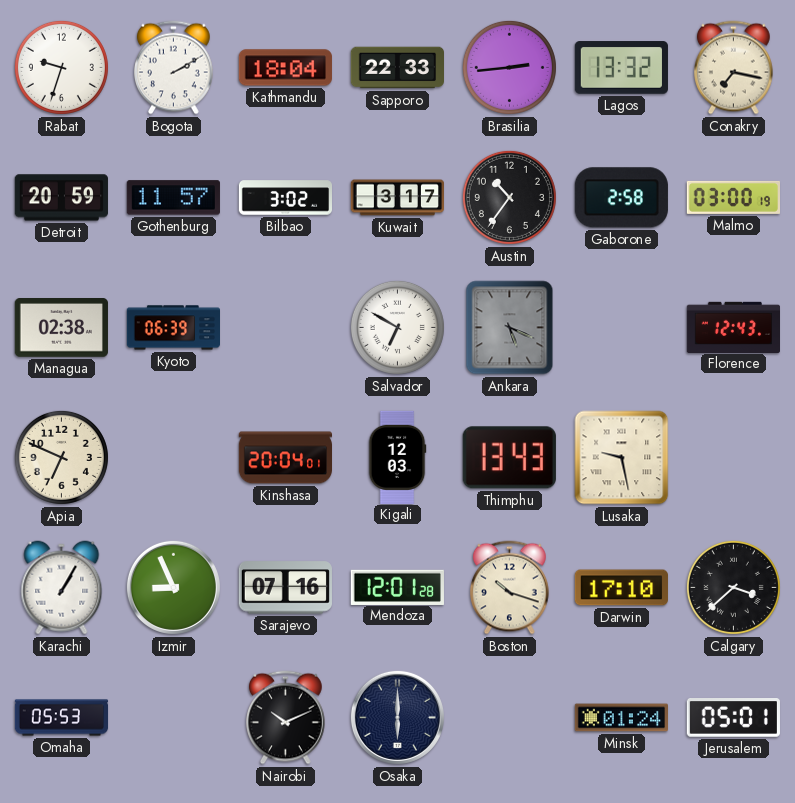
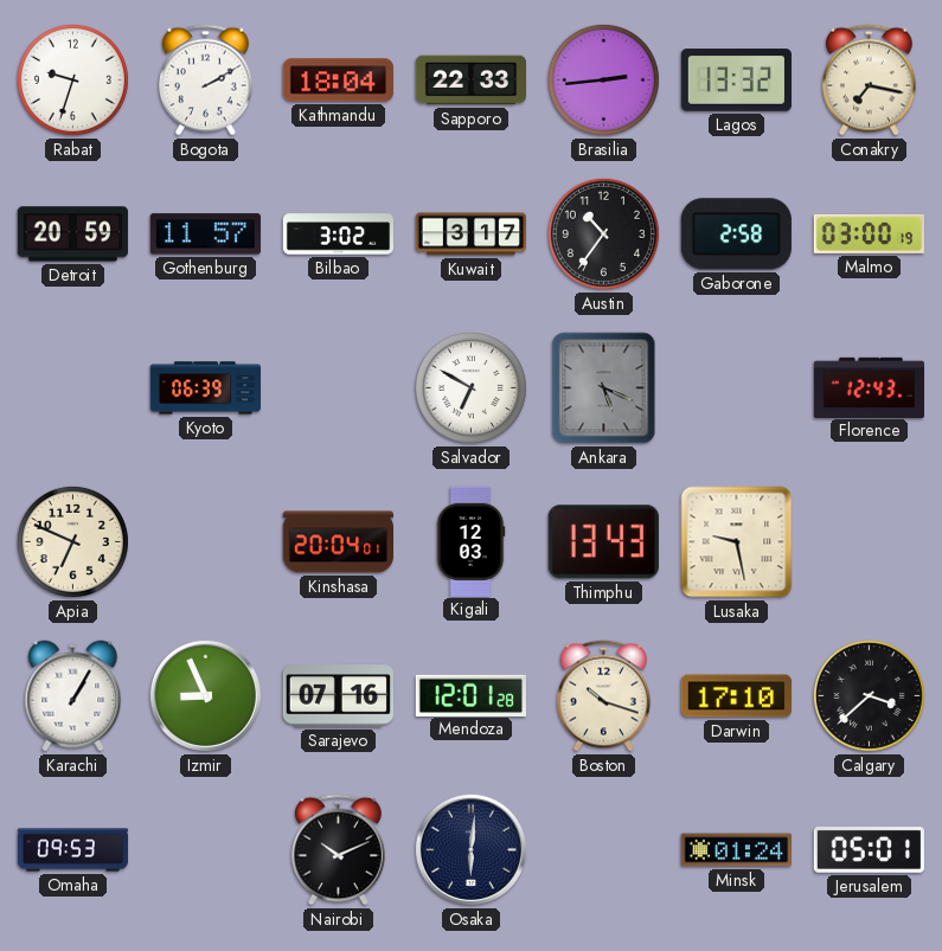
Managua: 02:38 -> none (61, 328)
Omaha: 05:53 -> 09:53 (73, 850)
Osaka: 6:00 -> 6:01 (470, 849)
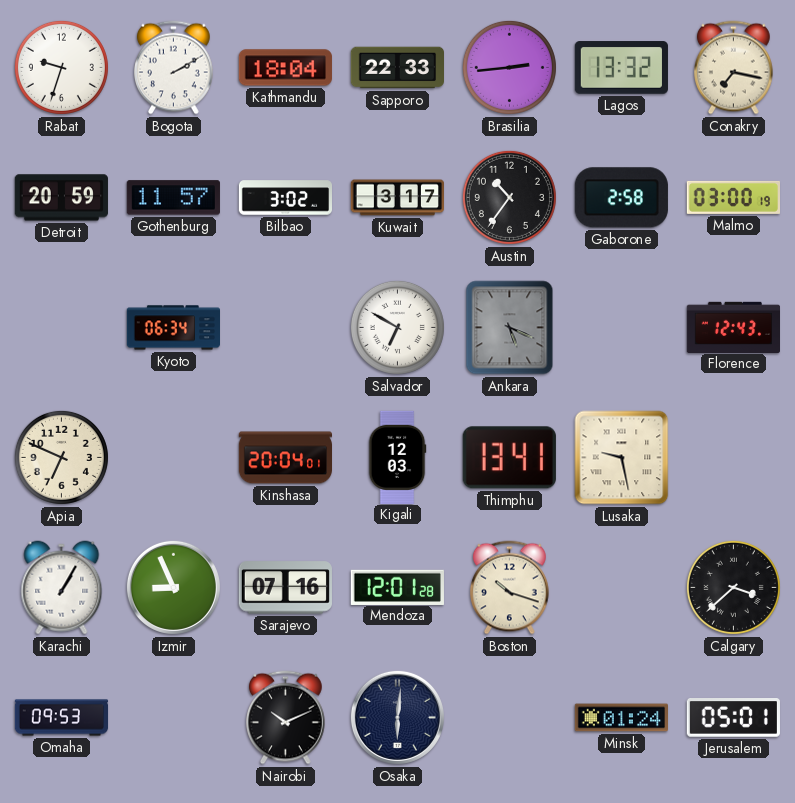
Kyoto: 06:39 -> 06:34 (173, 328)
Thimphu: 13:43 -> 13:41 (509, 458)
Darwin: 17:10 -> none (736, 696)
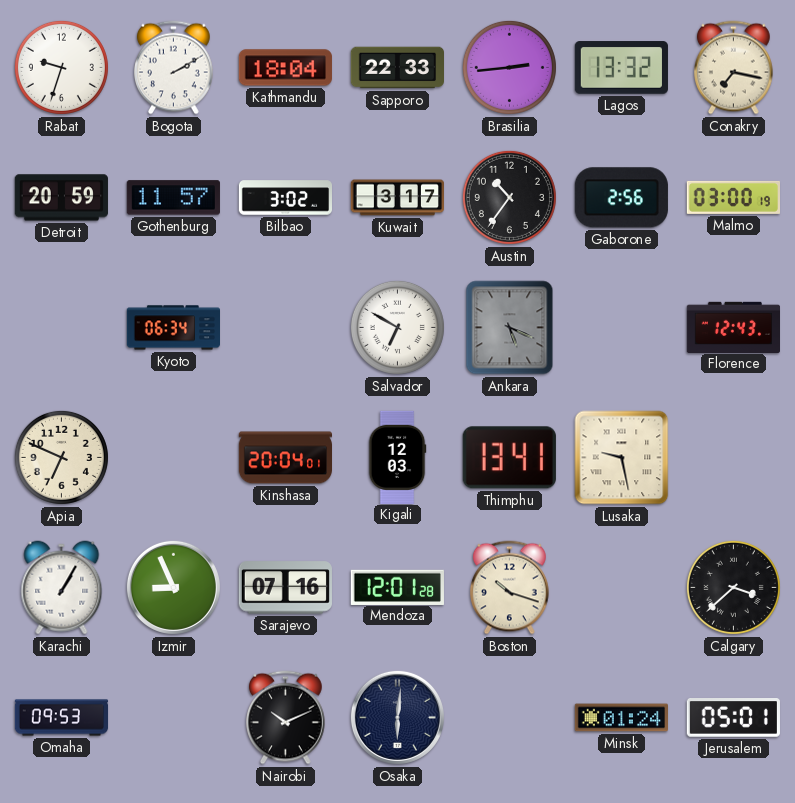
Gaborone: 2:58 -> 2:56 (621, 198)
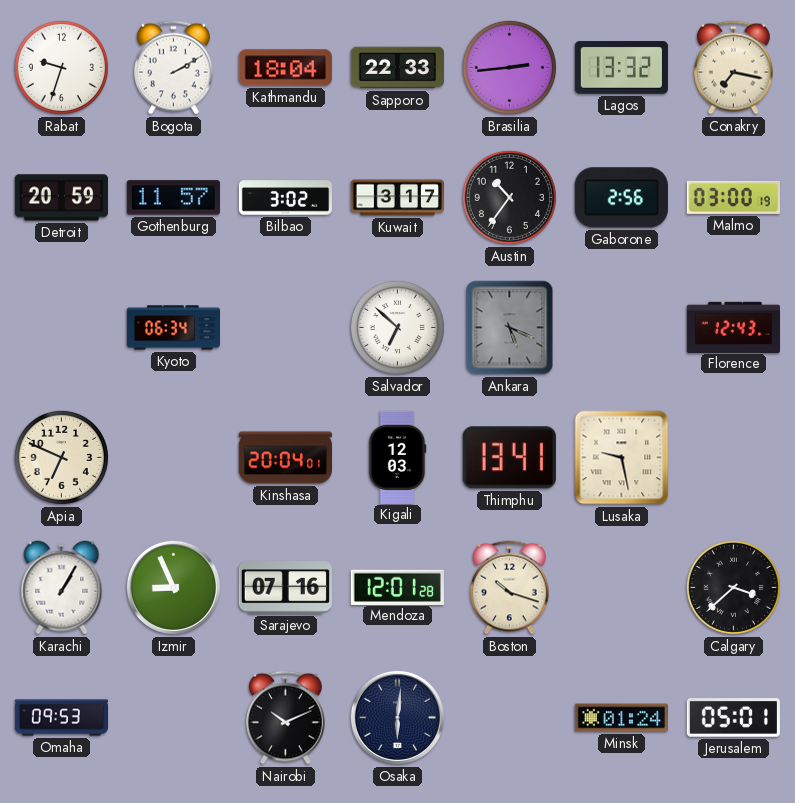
Salvador: 6:50 -> 6:52 (397, 327)
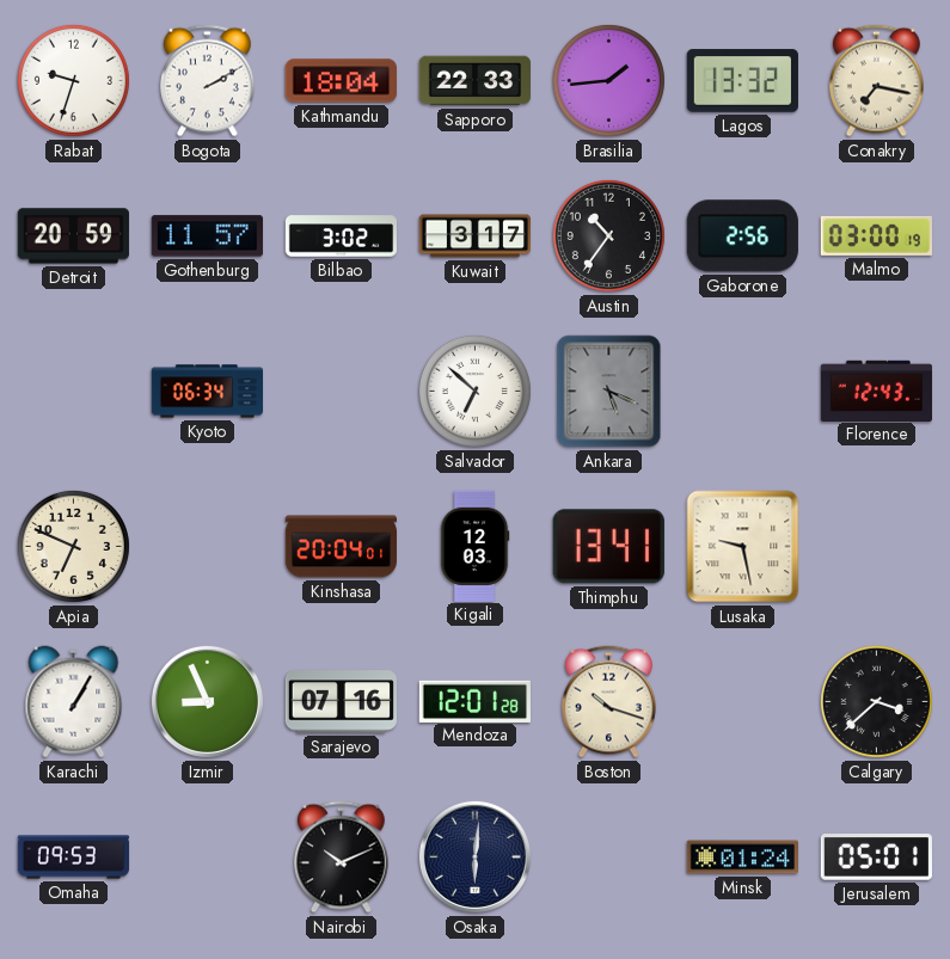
Brasilia: 2:44 -> 1:44 (608, 80)
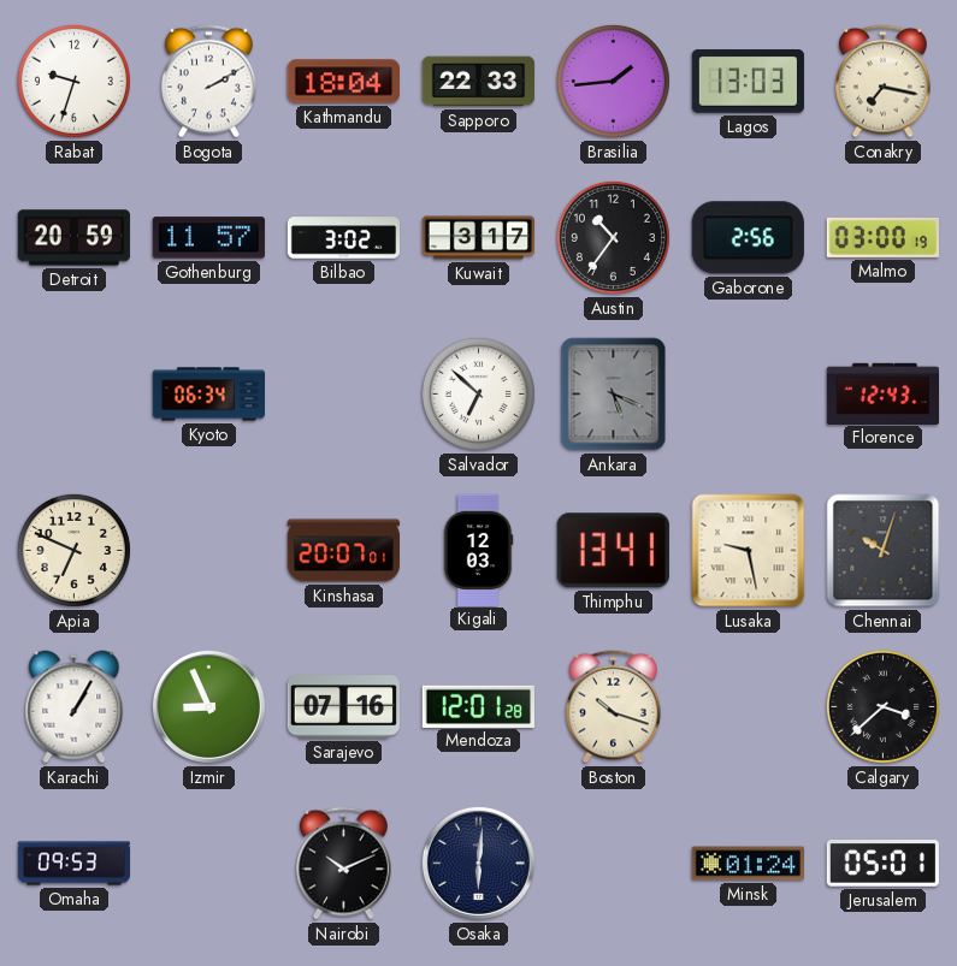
Lagos: 13:32 -> 13:03 (748, 82)
Kinshasa: 20:04 -> 20:07 (343, 551)
Chennai: none -> 10:03 (884, 551)
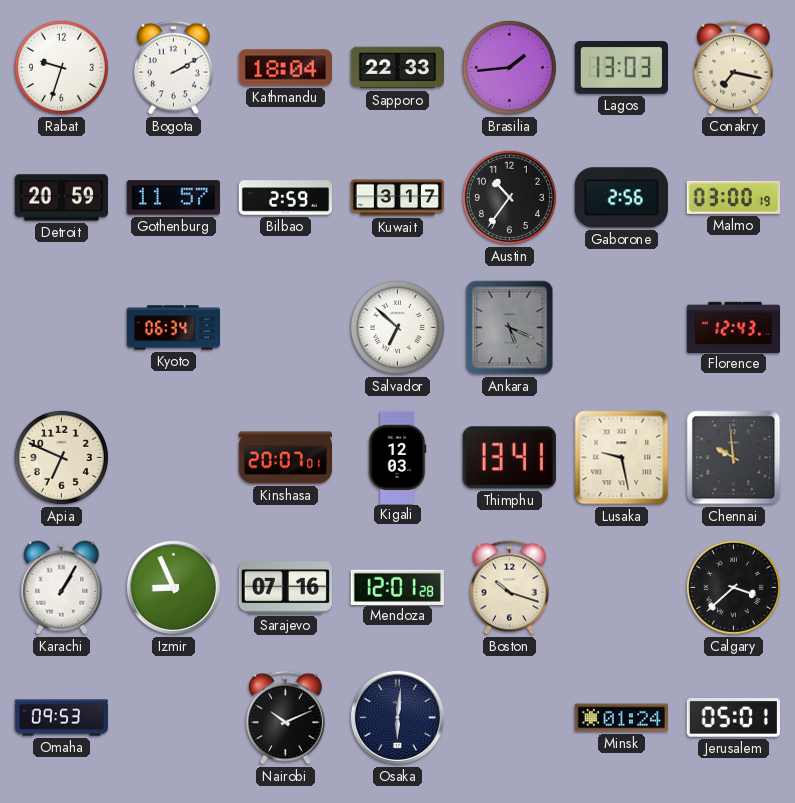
Bilbao: 3:02 -> 2:59 (286, 198)
Chennai: 10:03 -> 9:59 (734, 458)
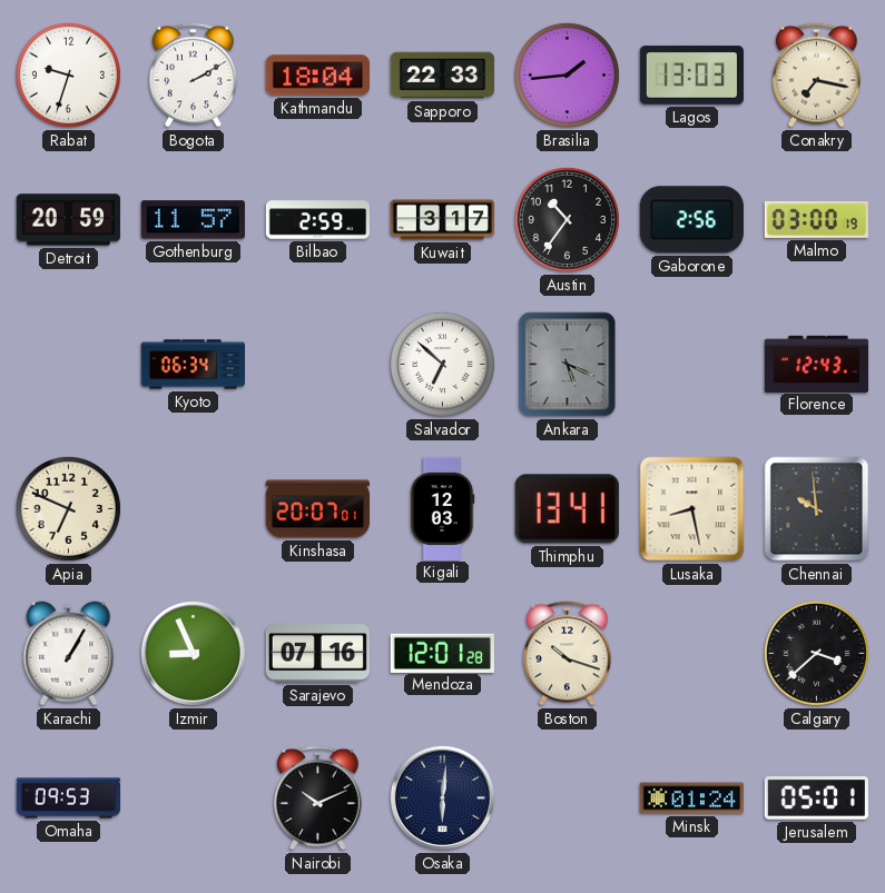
Lusaka: 9:28 -> 8:28 (692, 509)
